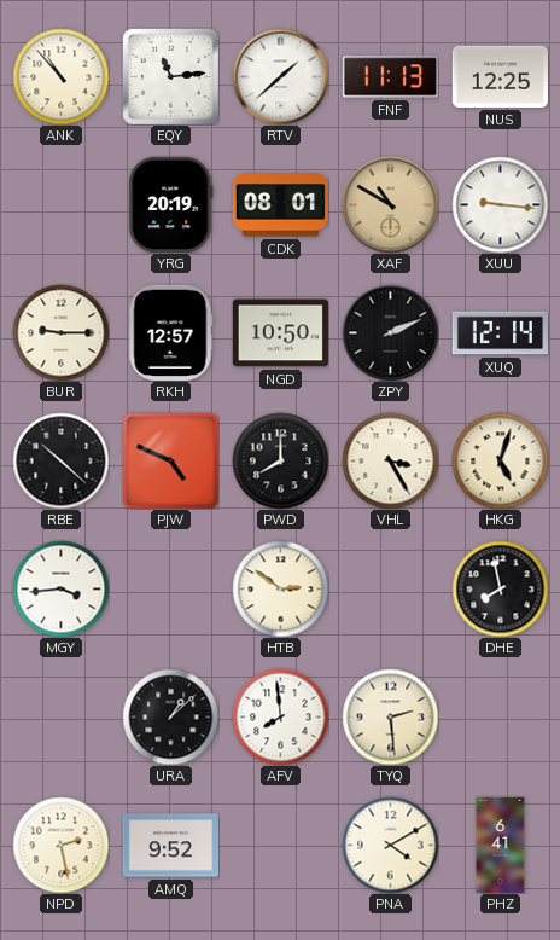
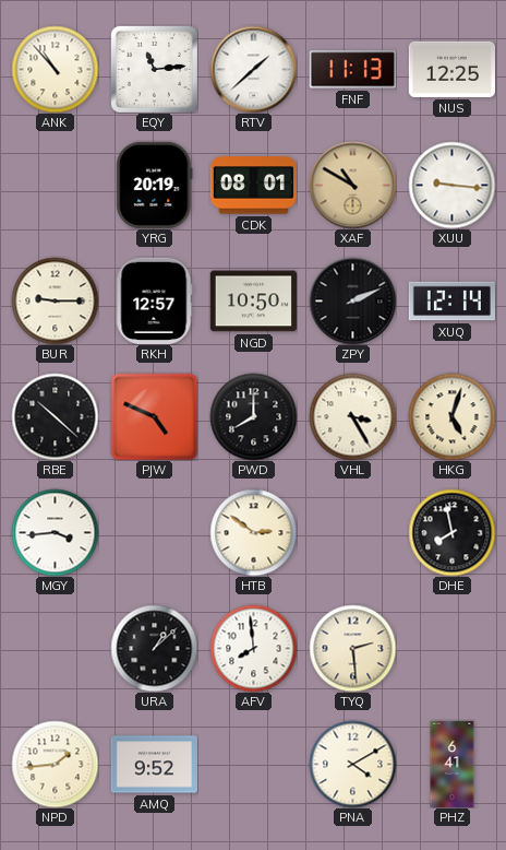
NPD: 2:28 -> 1:44 (55, 764)
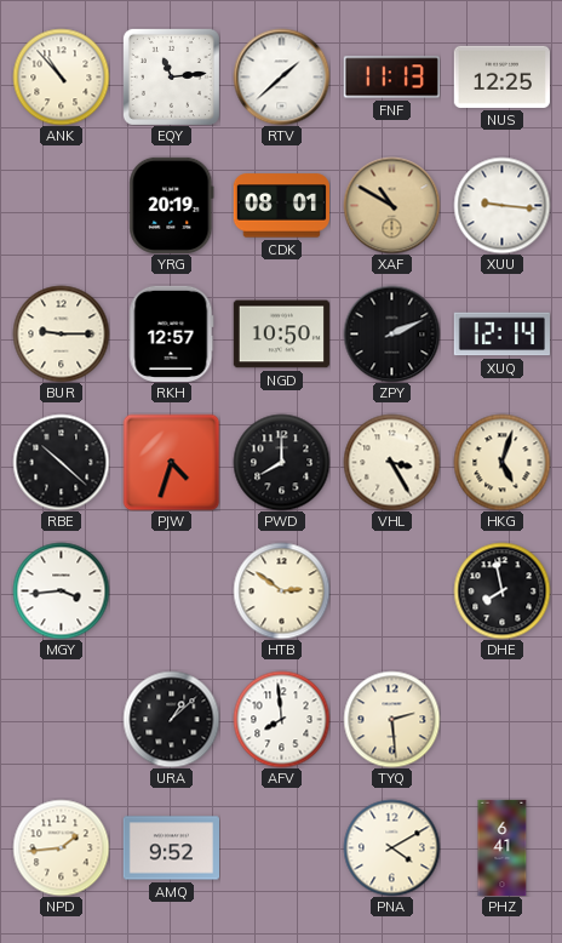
PJW: 4:49 -> 4:33 (171, 462)
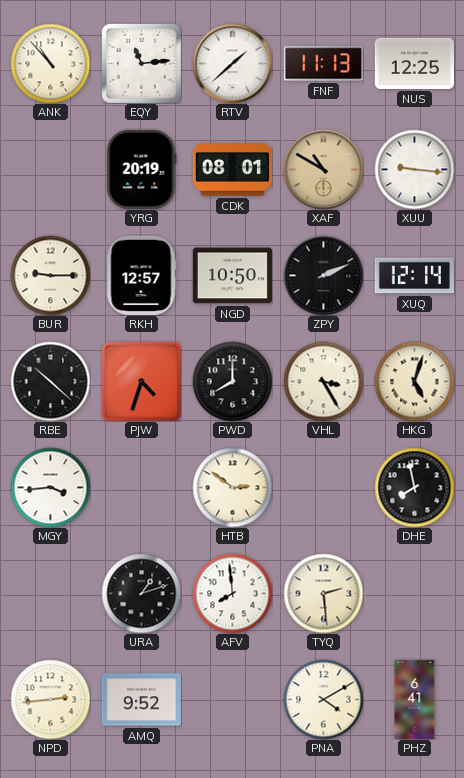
URA: 1:08 -> 1:12 (141, 593)
NPD: 1:44 -> 2:44 (50, 699)
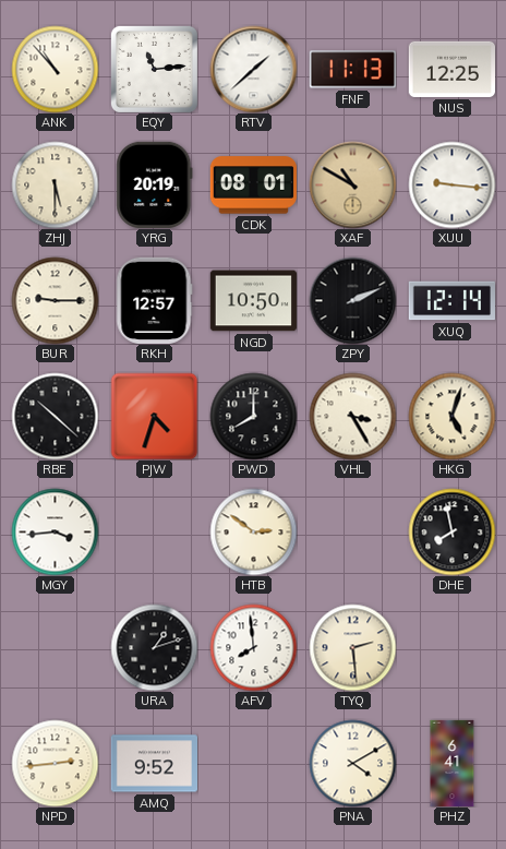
ZHJ: none -> 5:30 (55, 184)
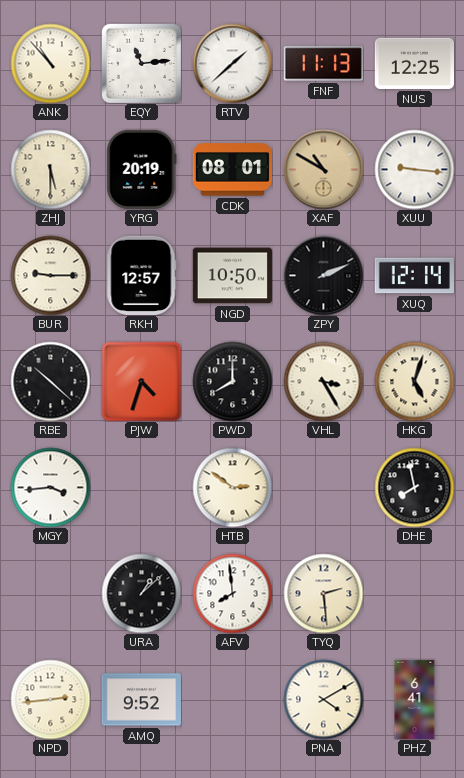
URA: 1:12 -> 1:08 (141, 593)
